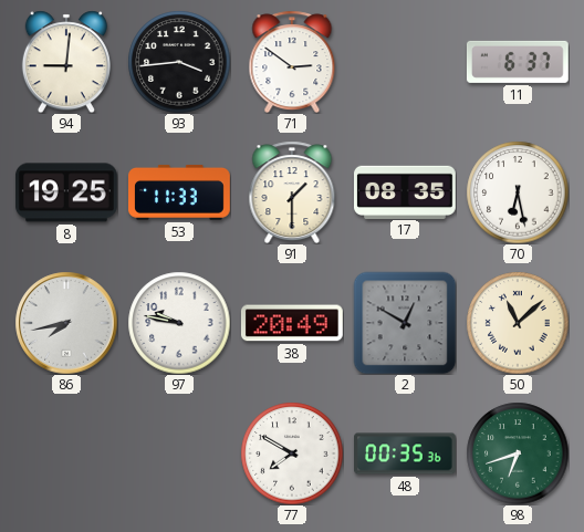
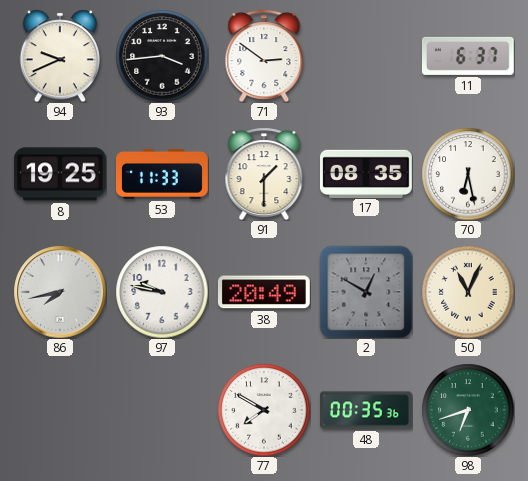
94: 9:01 -> 9:41 (60, 56)
50: 11:08 -> 11:04 (468, 292)
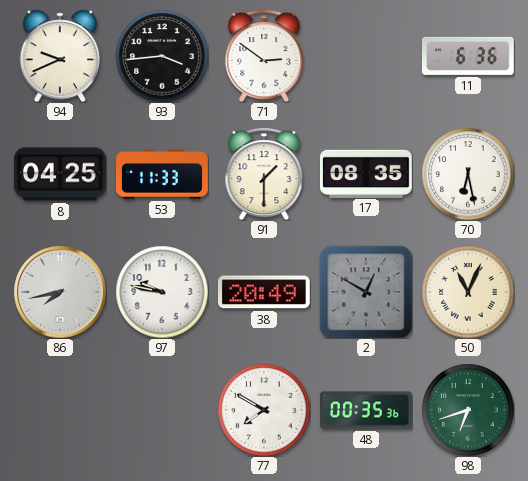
11: 6:37 -> 6:36 (468, 56)
8: 19:25 -> 04:25 (60, 174)
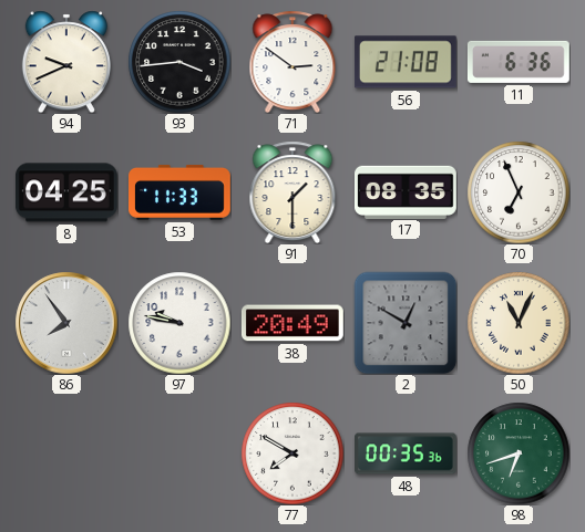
56: none -> 21:08 (406, 62)
70: 6:28 -> 6:56 (519, 192)
86: 7:43 -> 7:54 (66, 323)
